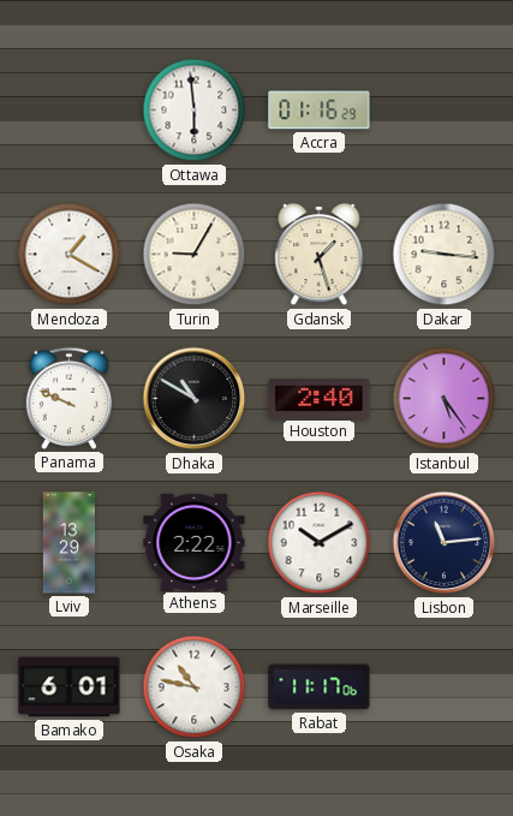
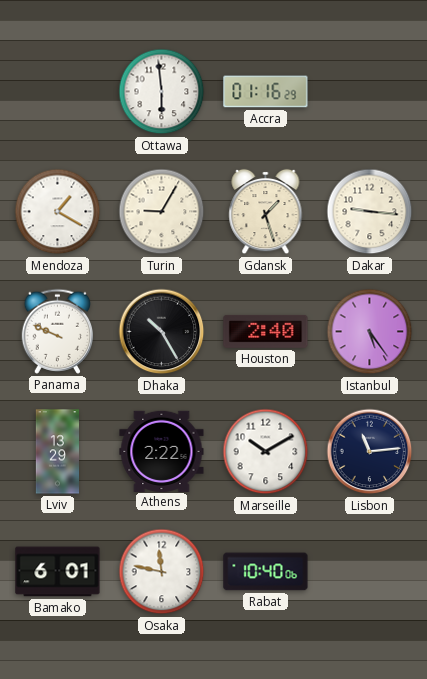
Dhaka: 10:50 -> 10:25 (162, 332)
Osaka: 10:47 -> 11:47 (162, 572)
Rabat: 11:17 -> 10:40 (266, 572)
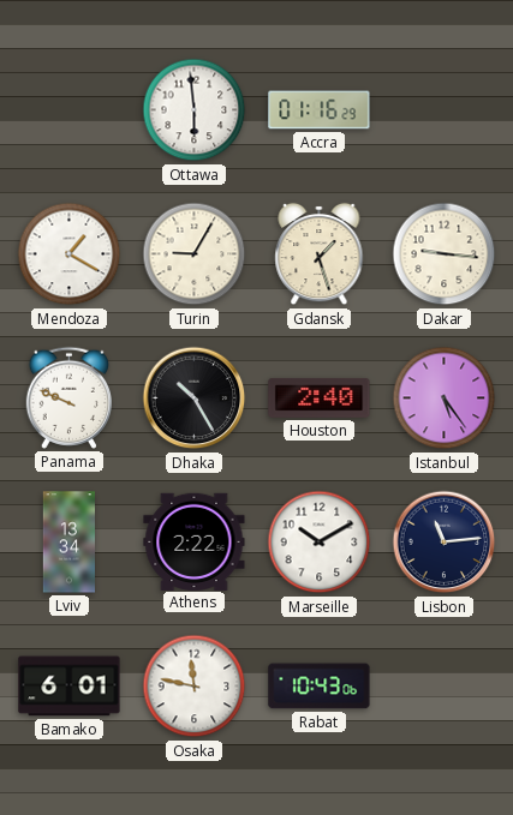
Lviv: 13:29 -> 13:34 (68, 543)
Rabat: 10:40 -> 10:43 (320, 687)
